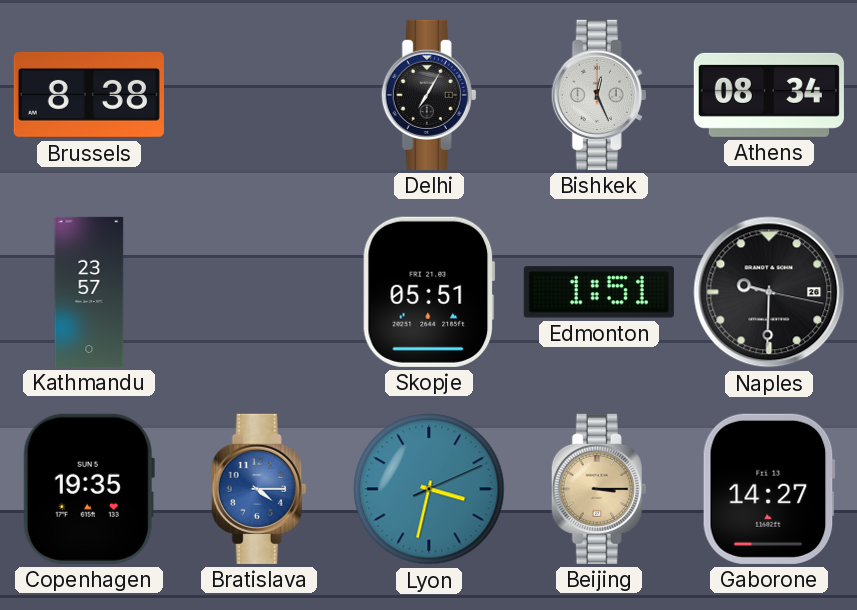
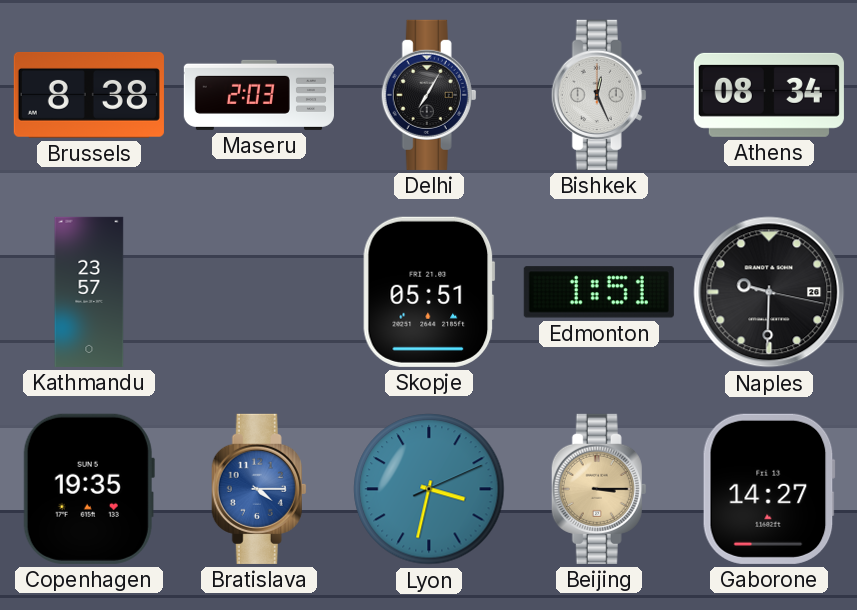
Maseru: none -> 2:03 (259, 95)
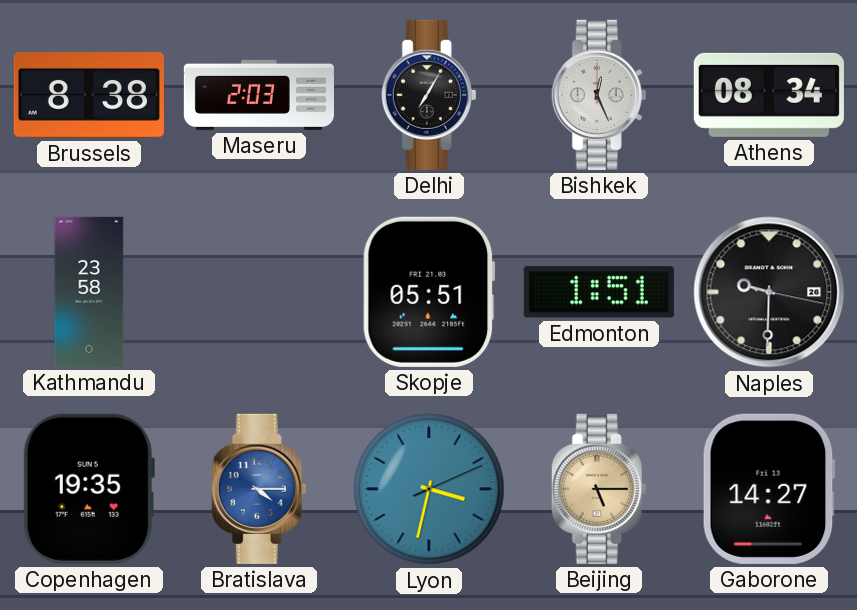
Kathmandu: 23:57 -> 23:58 (89, 292)
Beijing: 3:15 -> 5:15 (599, 489)
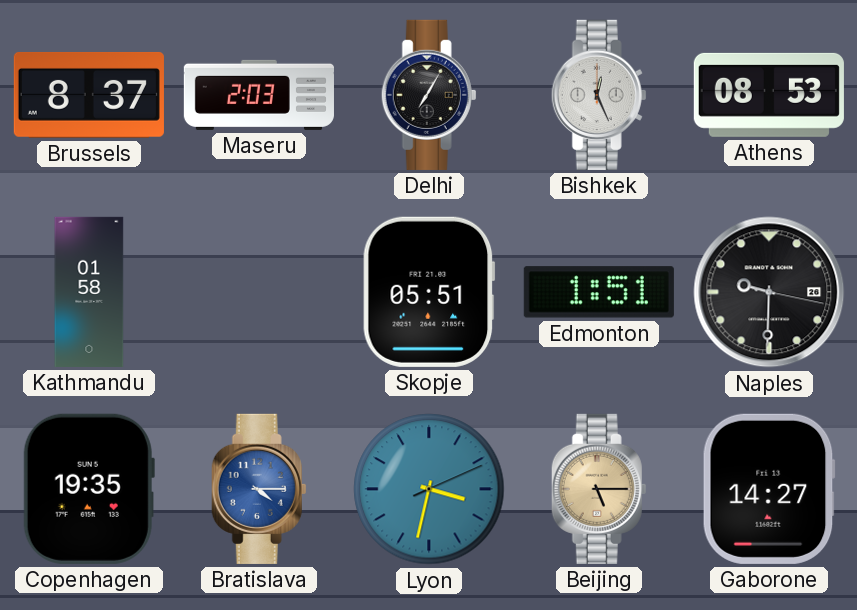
Brussels: 8:38 -> 8:37 (89, 95)
Athens: 08:34 -> 08:53 (769, 95)
Kathmandu: 23:58 -> 01:58 (89, 292)
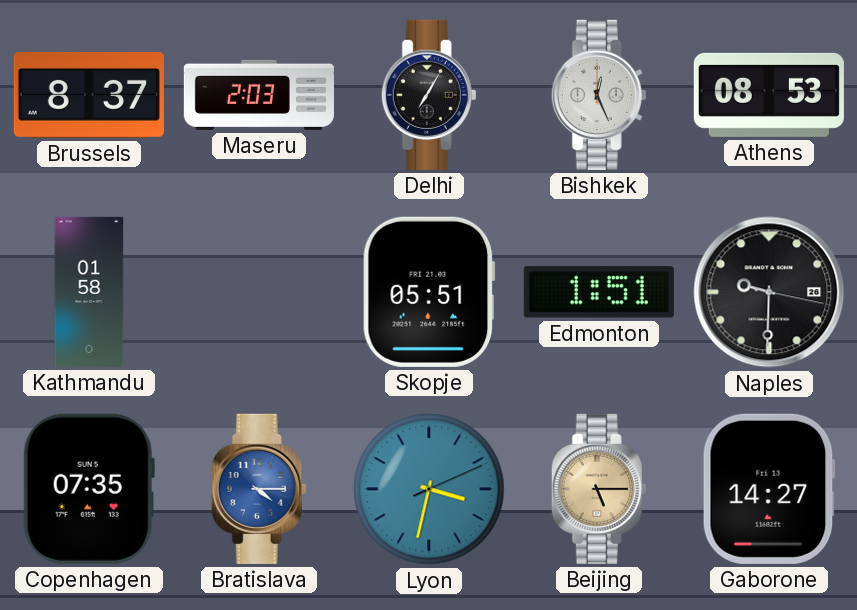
Copenhagen: 19:35 -> 07:35 (89, 489)
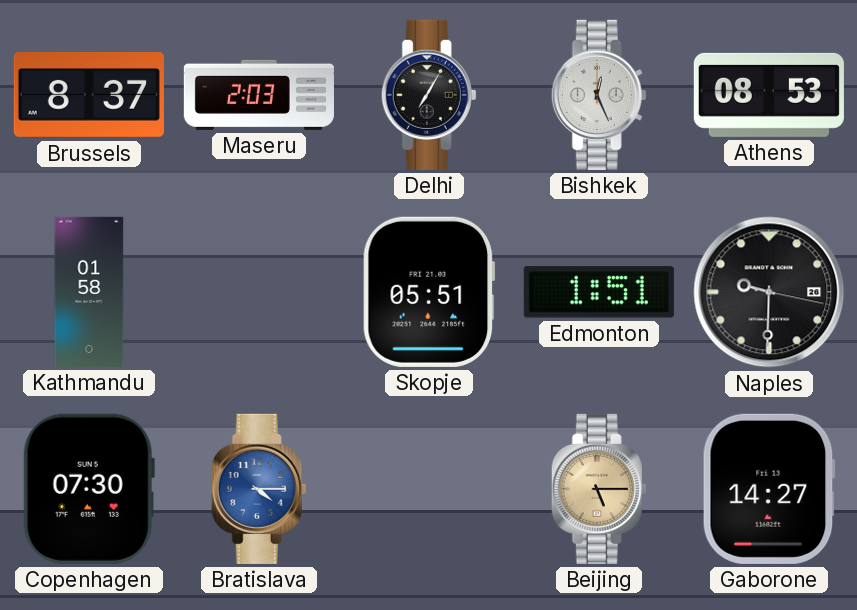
Copenhagen: 07:35 -> 07:30 (89, 489)
Lyon: 3:32 -> none (429, 489)
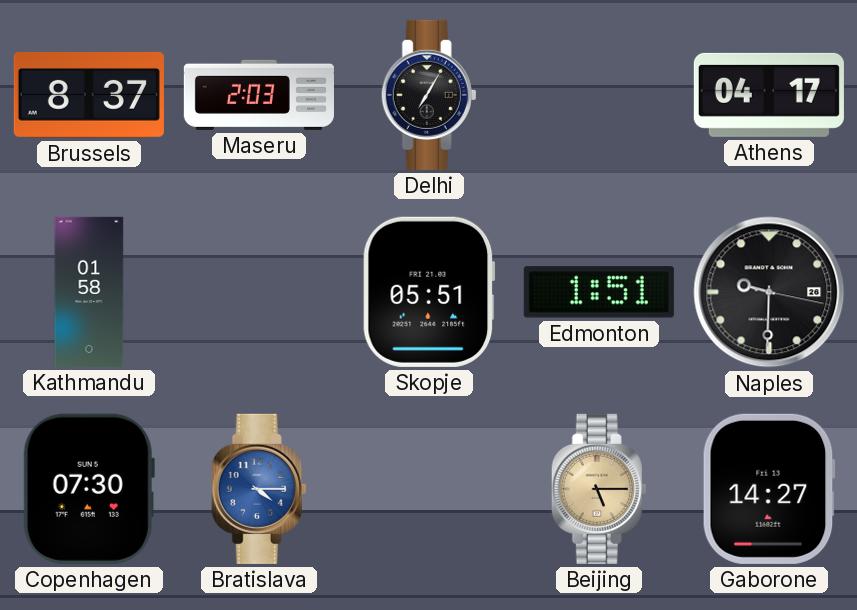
Bishkek: 12:26 -> none (599, 95)
Athens: 08:53 -> 04:17 (769, 95)
